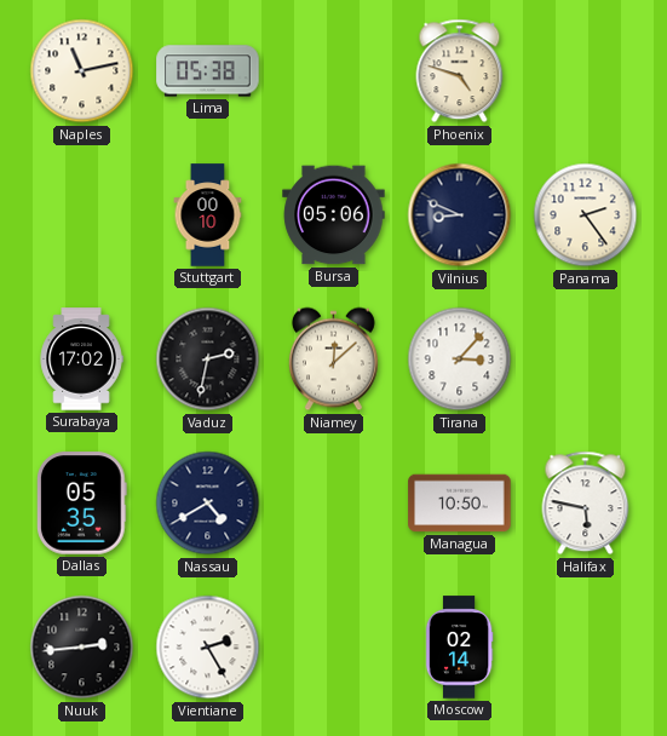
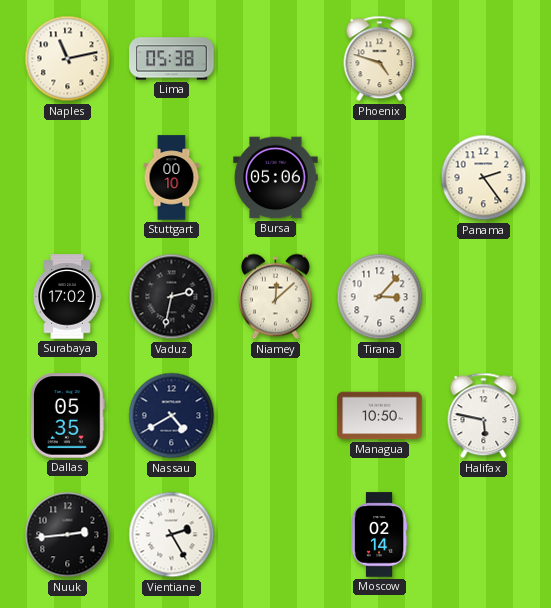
Vilnius: 8:49 -> none (460, 215)
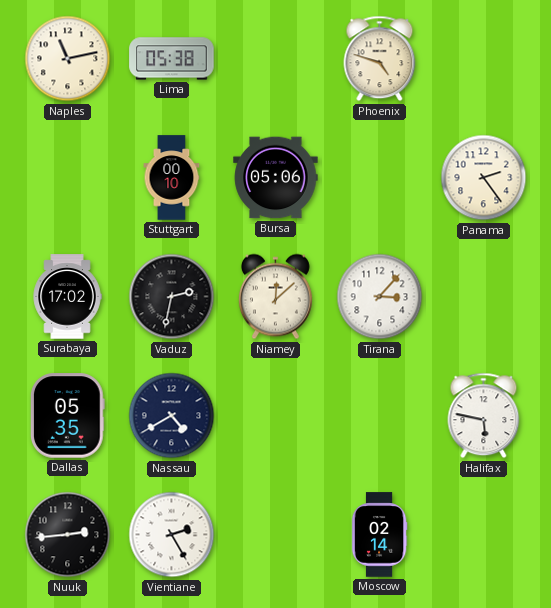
Managua: 10:50 -> none (380, 416)
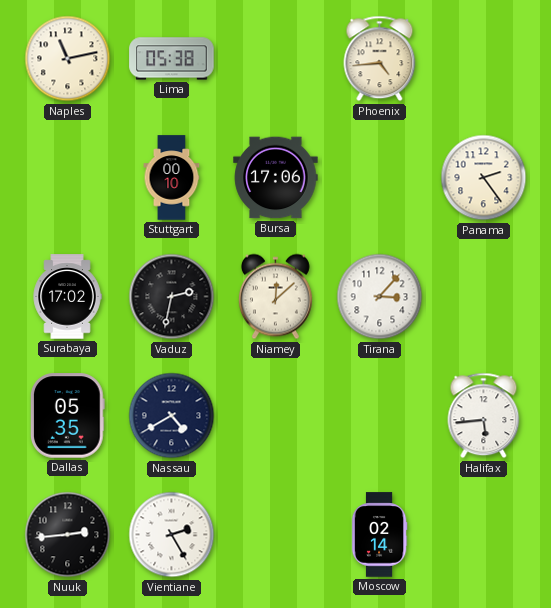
Phoenix: 4:48 -> 4:44 (380, 59)
Bursa: 05:06 -> 17:06 (276, 178)
Halifax: 5:47 -> 5:44 (484, 416)
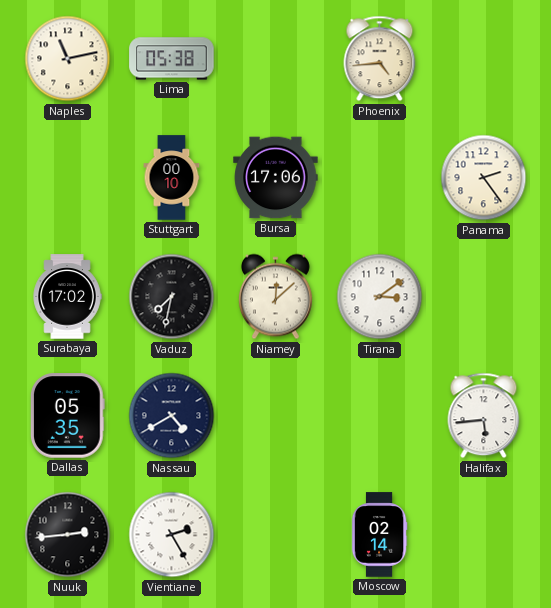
Vaduz: 2:32 -> 7:32 (172, 297)
Tirana: 3:07 -> 3:09 (380, 297)
